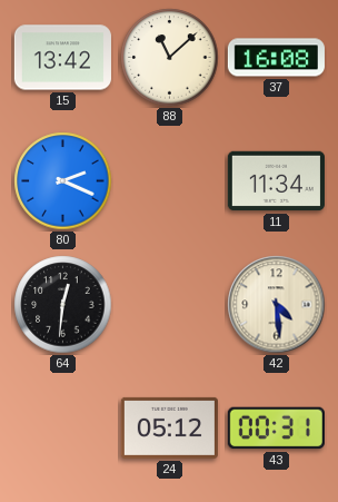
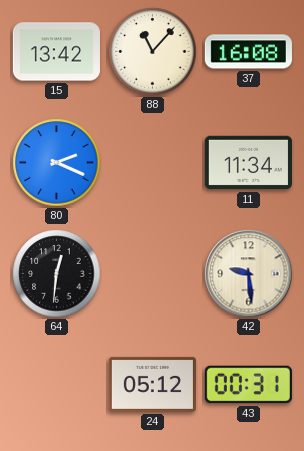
88: 11:08 -> 11:07 (153, 52)
42: 4:29 -> 9:29 (249, 274)
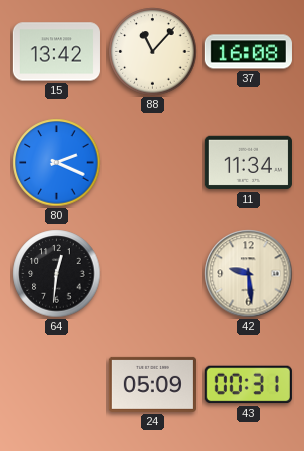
24: 05:12 -> 05:09 (152, 384)
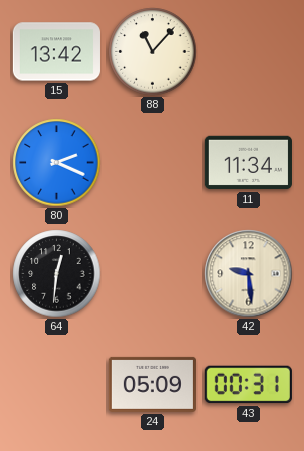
37: 16:08 -> none (248, 52)
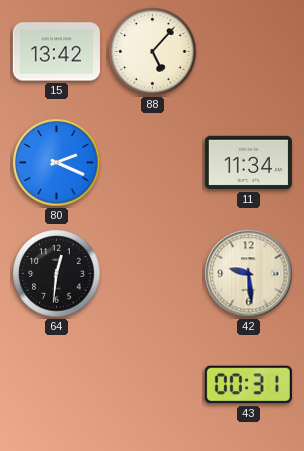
88: 11:07 -> 5:07 (153, 52)
24: 05:09 -> none (152, 384)
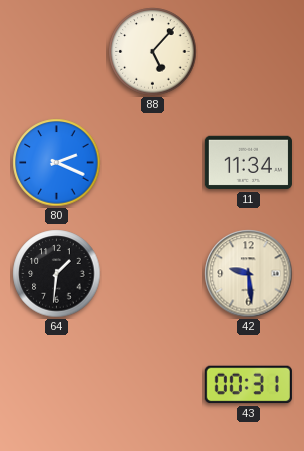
15: 13:42 -> none (56, 52)
64: 12:31 -> 1:31 (57, 274)
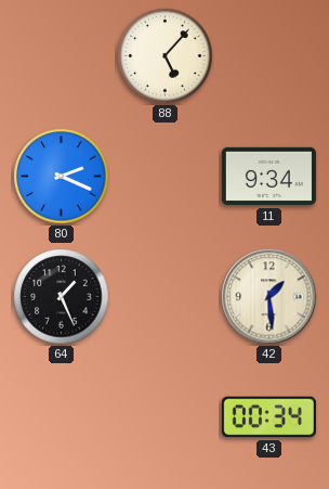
11: 11:34 -> 9:34 (268, 177)
64: 1:31 -> 1:26 (62, 297)
42: 9:29 -> 1:29 (269, 297)
43: 00:31 -> 00:34 (268, 417)
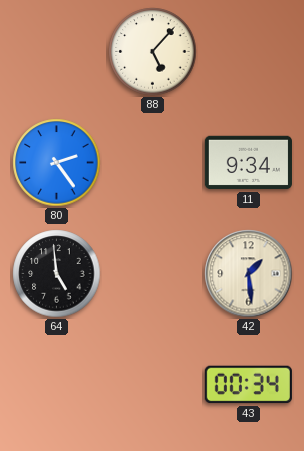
80: 2:19 -> 2:24 (57, 163)
64: 1:26 -> 4:59 (57, 274)
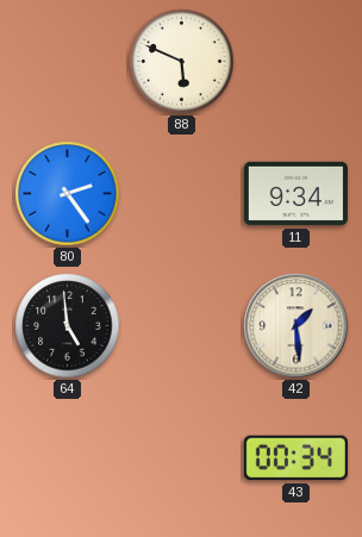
88: 5:07 -> 5:49 (182, 62)
